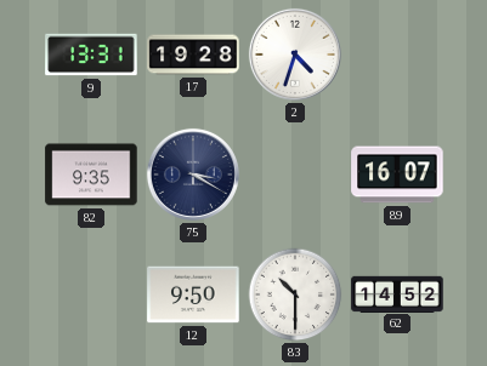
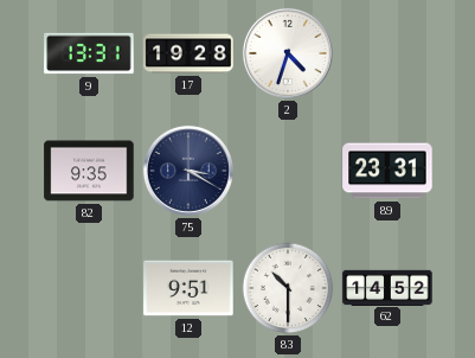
89: 16:07 -> 23:31 (387, 171)
12: 9:50 -> 9:51 (188, 288)
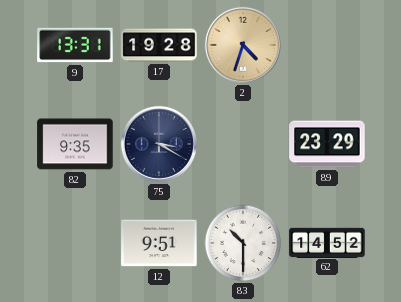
2 dial: white -> champagne (243, 45)
89: 23:31 -> 23:29 (327, 144)
